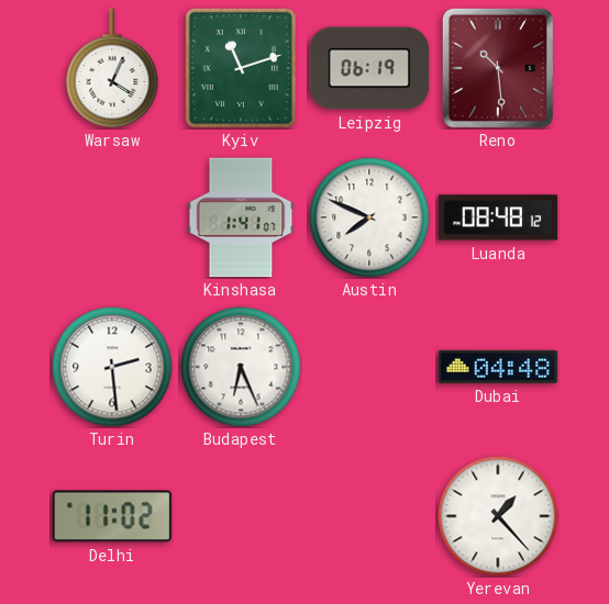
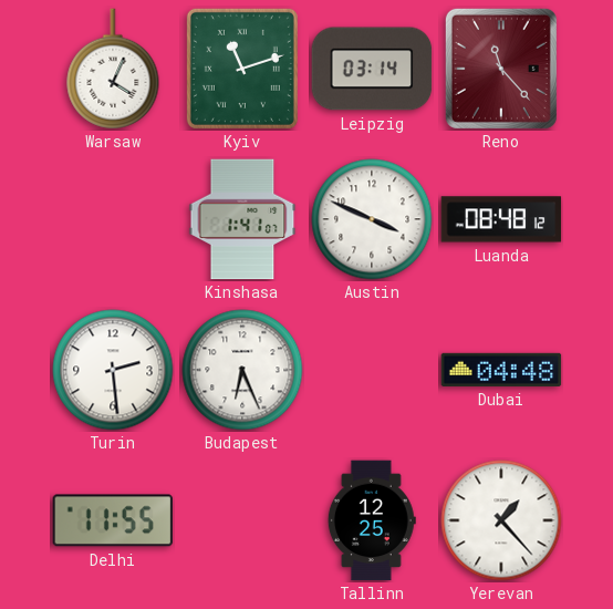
Leipzig: 06:19 -> 03:14 (372, 69)
Reno: 10:29 -> 11:23 (501, 69)
Austin: 7:49 -> 3:49 (372, 219)
Delhi: 11:02 -> 11:55 (113, 520)
Tallinn: none -> 12:25 (372, 520)
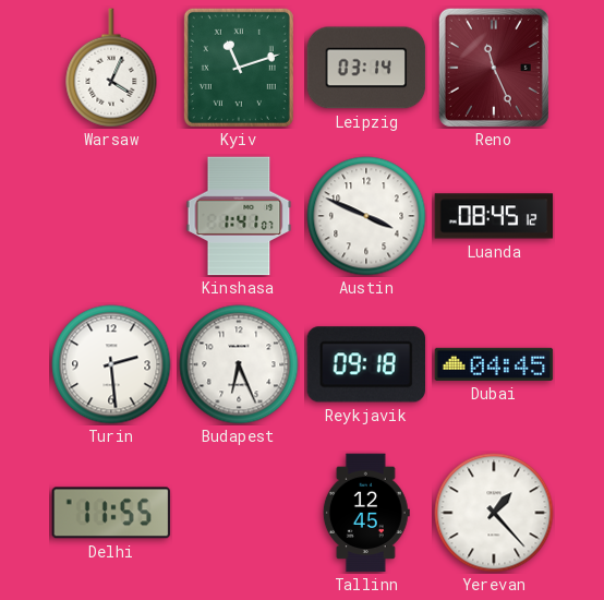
Reno: 11:23 -> 11:26 (494, 68)
Luanda: 08:48 -> 08:45 (494, 216)
Reykjavik: none -> 09:18 (366, 364)
Dubai: 04:48 -> 04:45 (494, 364)
Tallinn: 12:25 -> 12:45 (366, 513)
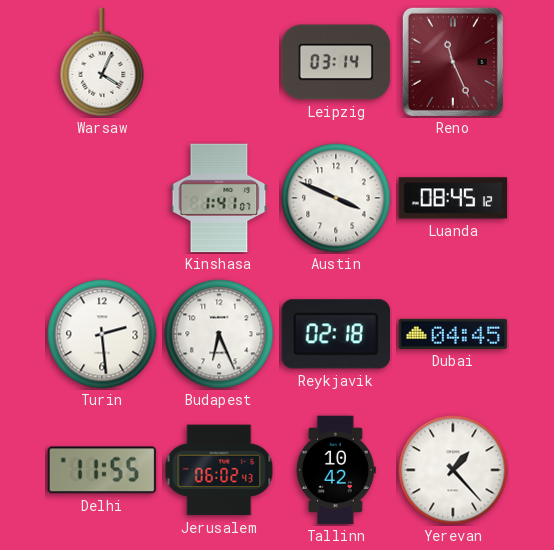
Kyiv: 11:12 -> none (239, 68)
Reykjavik: 09:18 -> 02:18 (336, 334)
Jerusalem: none -> 06:02 (219, 470)
Tallinn: 12:45 -> 10:42 (336, 470)
